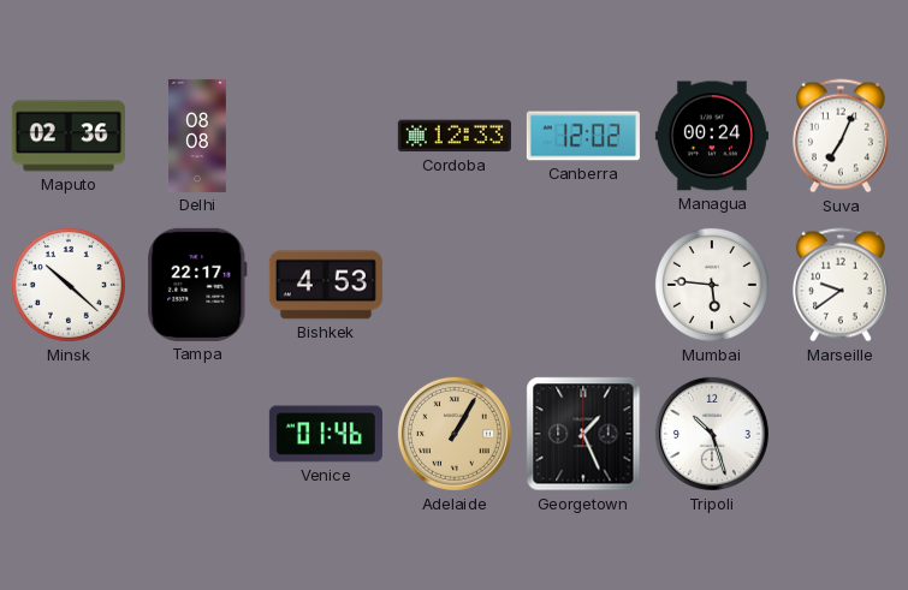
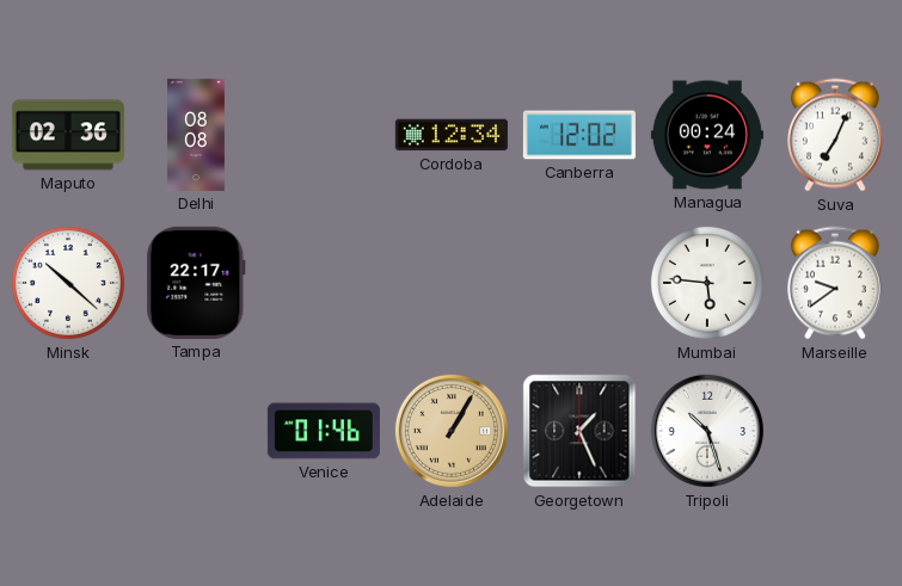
Cordoba: 12:33 -> 12:34 (452, 135)
Bishkek: 4:53 -> none (326, 285)
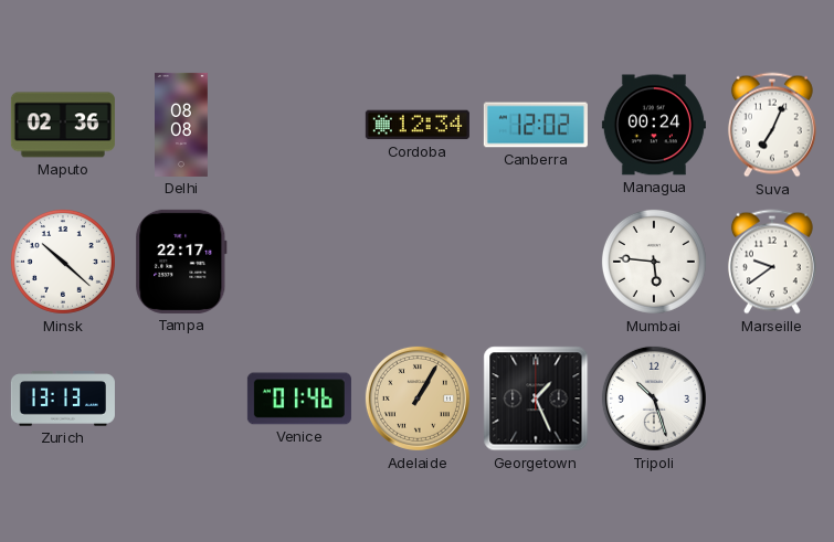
Zurich: none -> 13:13 (63, 398)
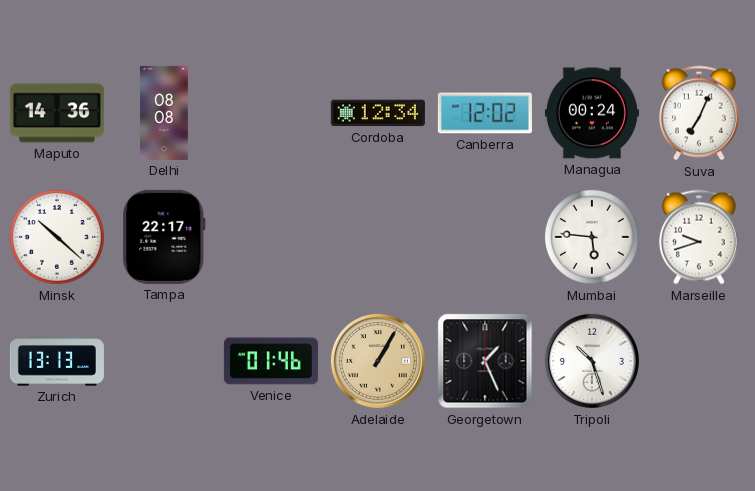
Maputo: 02:36 -> 14:36 (57, 113)
Marseille: 9:39 -> 9:42 (699, 237)
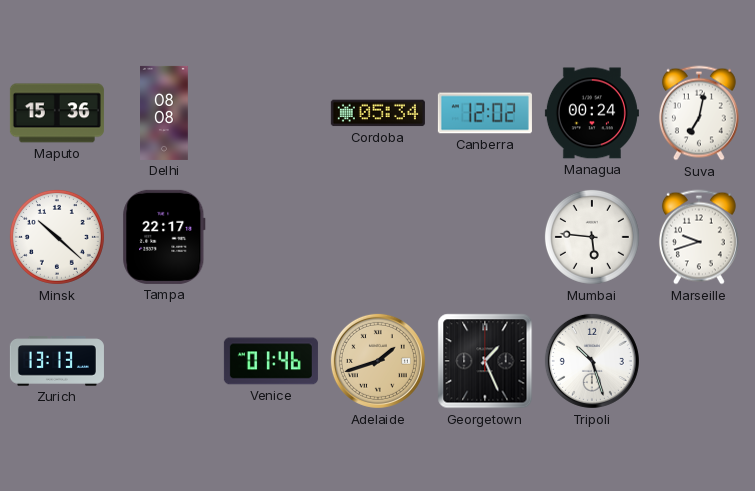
Maputo: 14:36 -> 15:36 (57, 113)
Cordoba: 12:34 -> 05:34 (378, 113)
Suva: 7:04 -> 7:02 (699, 113)
Adelaide: 1:05 -> 1:42 (378, 361)
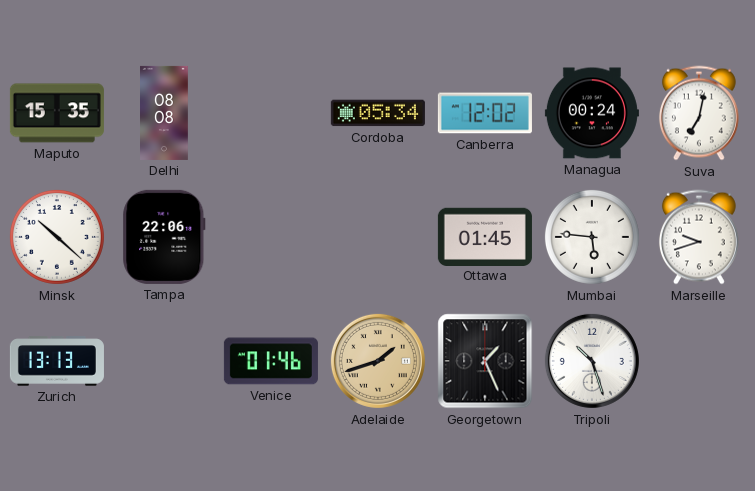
Maputo: 15:36 -> 15:35 (57, 113)
Tampa: 22:17 -> 22:06 (164, 237)
Ottawa: none -> 01:45 (485, 236)
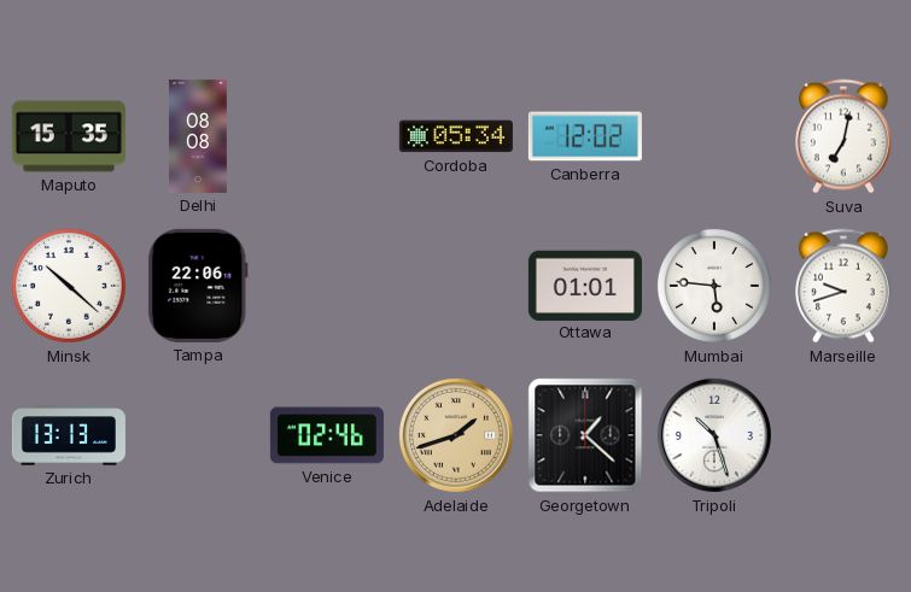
Managua: 00:24 -> none (592, 113)
Ottawa: 01:45 -> 01:01 (585, 285)
Venice: 01:46 -> 02:46 (327, 435)
Georgetown: 1:26 -> 1:22 (585, 435)
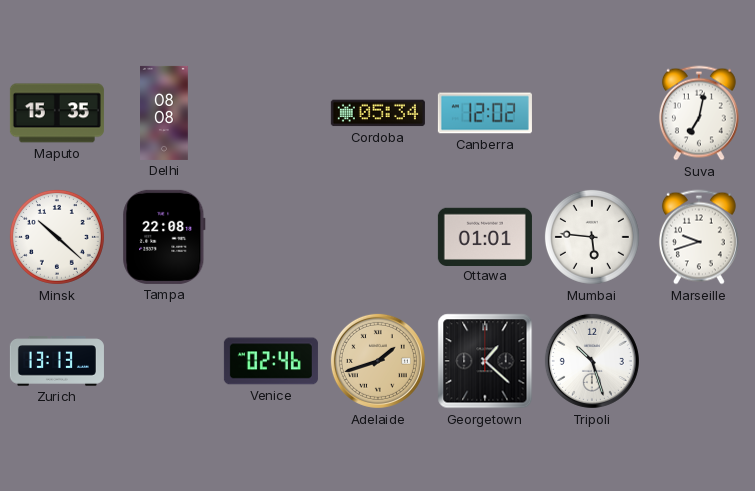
Tampa: 22:06 -> 22:08 (164, 237)
